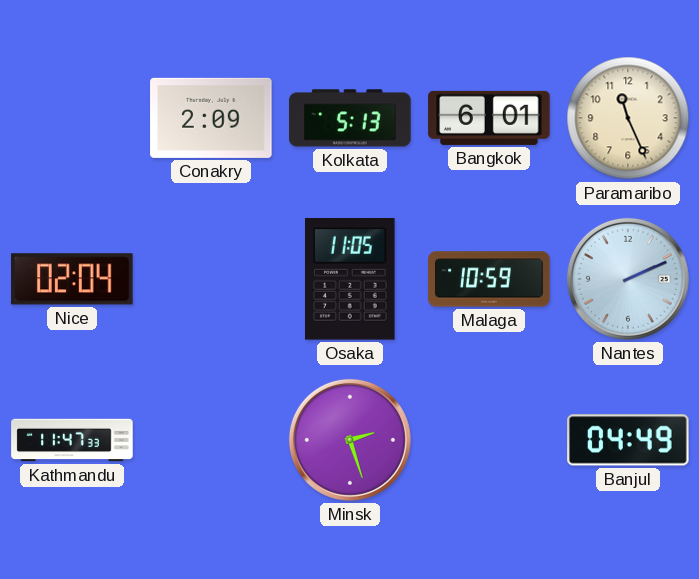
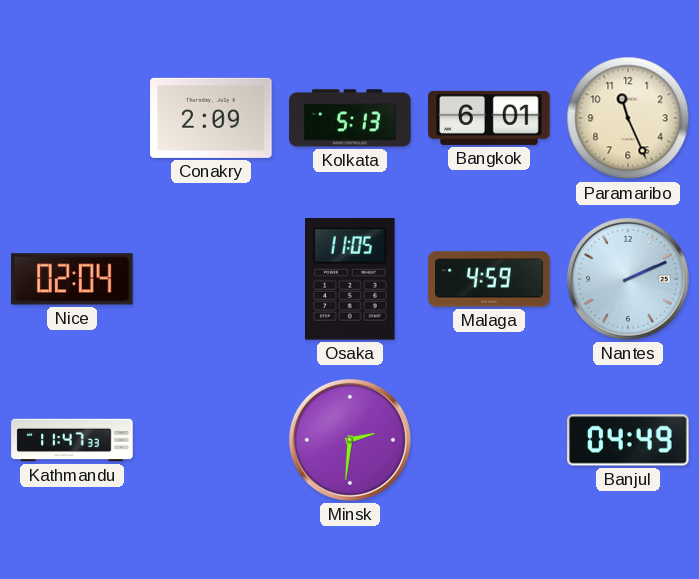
Malaga: 10:59 -> 4:59 (489, 279)
Minsk: 2:27 -> 2:31 (350, 440)
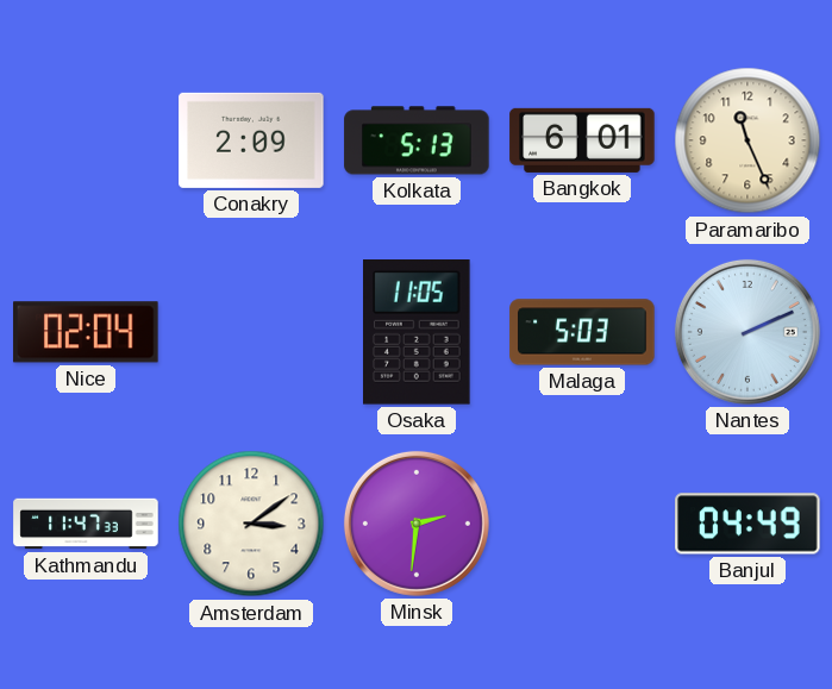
Malaga: 4:59 -> 5:03 (582, 332)
Amsterdam: none -> 3:09 (251, 524)
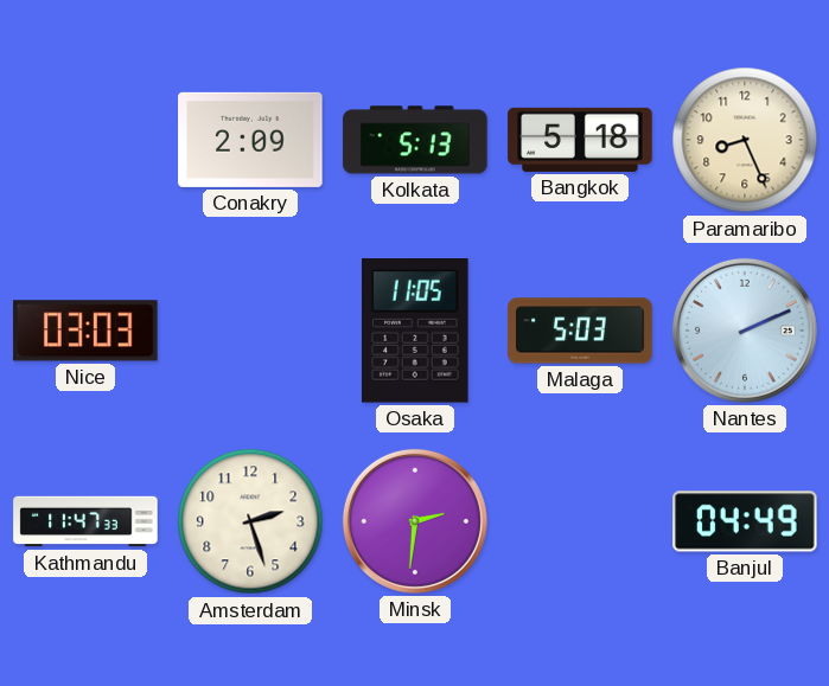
Bangkok: 6:01 -> 5:18 (580, 140)
Paramaribo: 11:26 -> 8:26 (745, 140)
Nice: 02:04 -> 03:03 (85, 331)
Amsterdam: 3:09 -> 2:27 (250, 521)
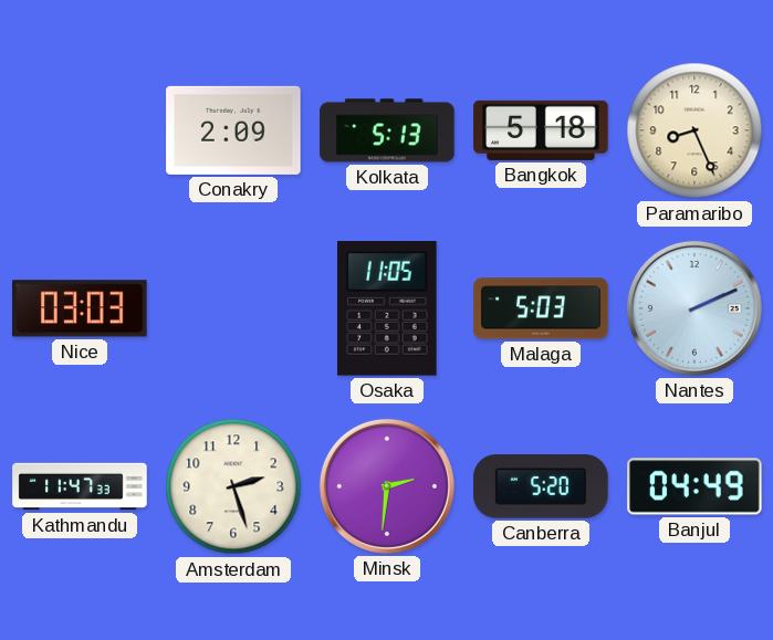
Canberra: none -> 5:20 (541, 486)
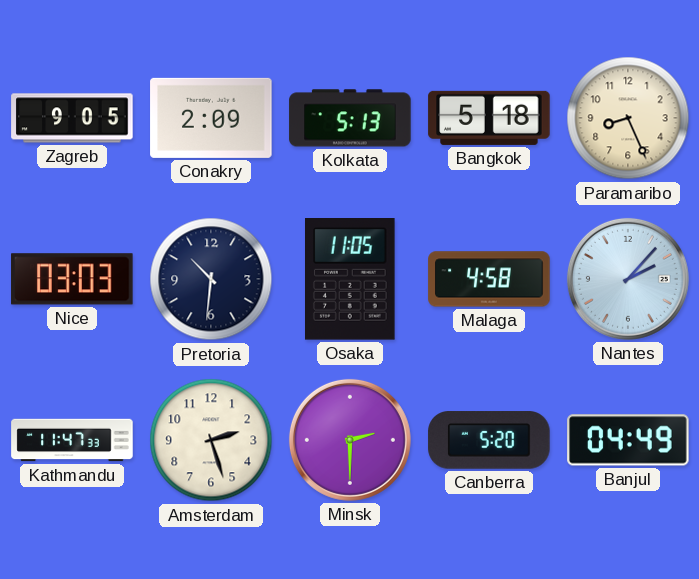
Zagreb: none -> 9:05 (72, 118)
Pretoria: none -> 10:31 (211, 279)
Malaga: 5:03 -> 4:58 (489, 279)
Nantes: 2:11 -> 2:07 (628, 279)
Minsk: 2:31 -> 2:30 (350, 440)
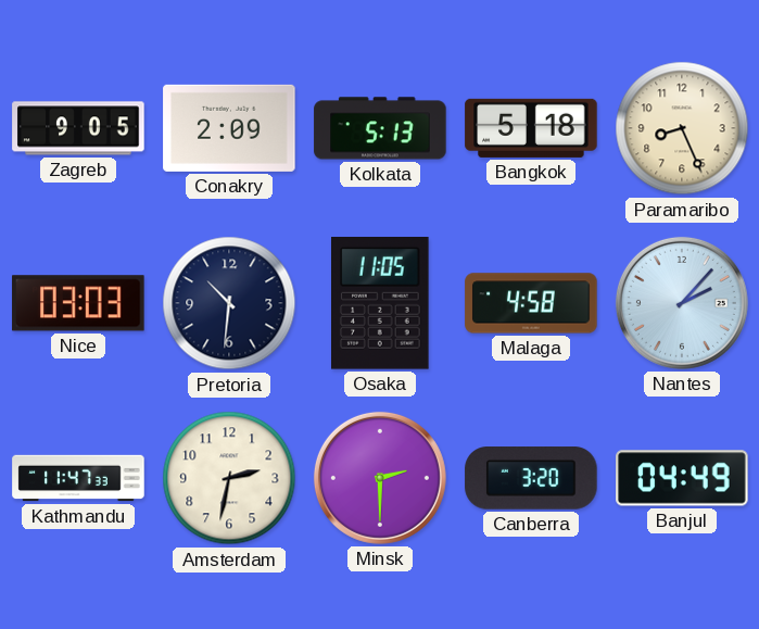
Amsterdam: 2:27 -> 2:32 (229, 478)
Canberra: 5:20 -> 3:20 (531, 478)
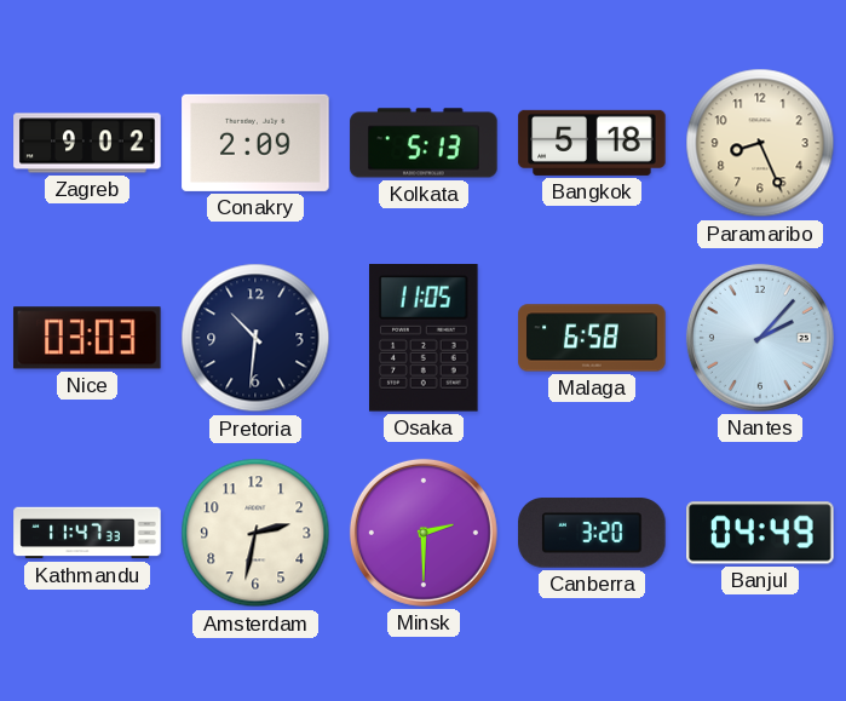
Zagreb: 9:05 -> 9:02 (87, 143)
Malaga: 4:58 -> 6:58 (592, 338)
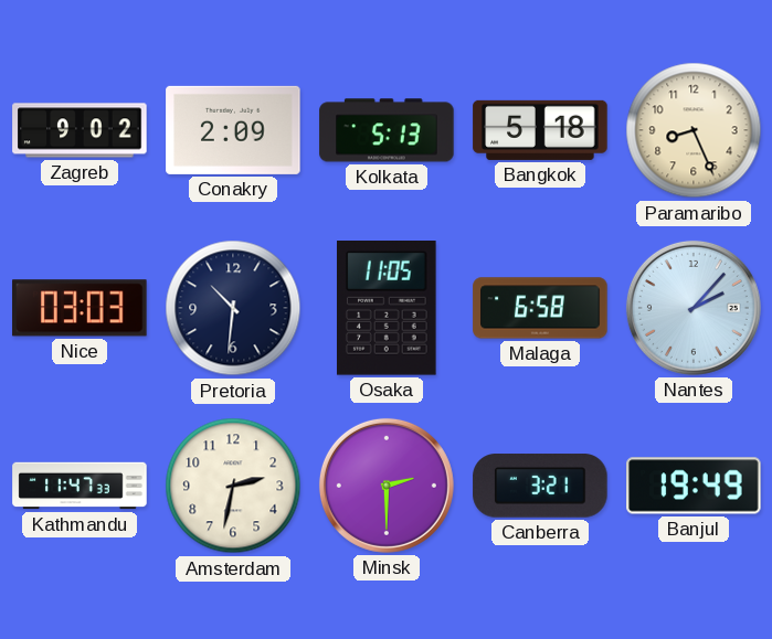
Canberra: 3:20 -> 3:21 (540, 486)
Banjul: 04:49 -> 19:49 (694, 486)
